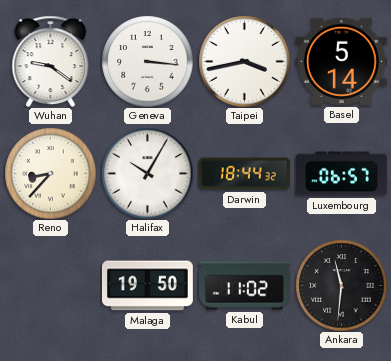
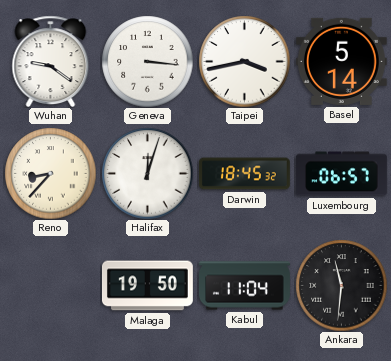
Halifax: 10:05 -> 12:03 (147, 173)
Darwin: 18:44 -> 18:45 (244, 174)
Kabul: 11:02 -> 11:04 (245, 286)
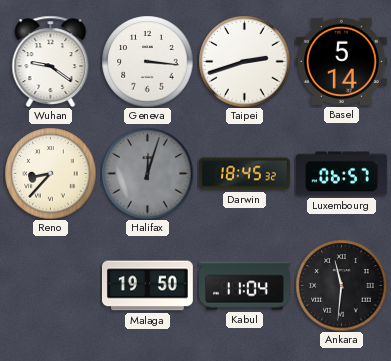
Taipei: 3:43 -> 2:42 (244, 61)
Halifax dial: white -> grey (147, 173)
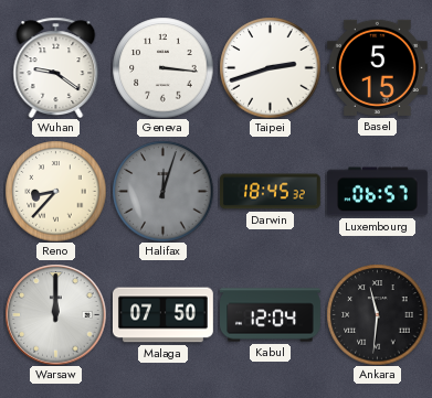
Basel: 5:14 -> 5:15 (377, 67)
Warsaw: none -> 12:00 (55, 314)
Malaga: 19:50 -> 07:50 (162, 315)
Kabul: 11:04 -> 12:04 (271, 315)
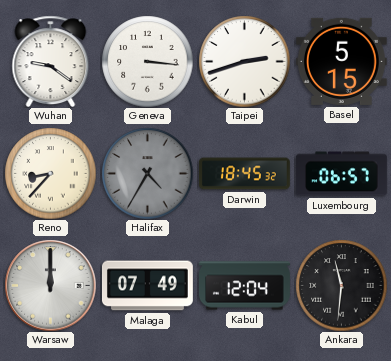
Halifax: 12:03 -> 4:35 (147, 173)
Malaga: 07:50 -> 07:49 (147, 286)
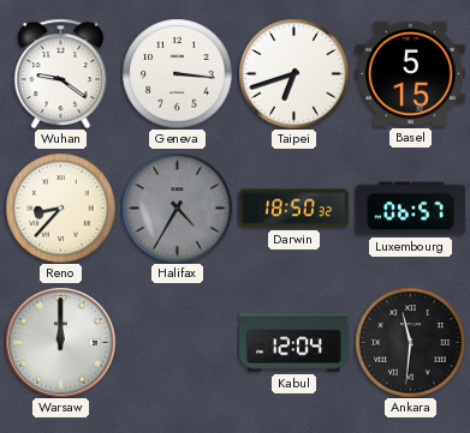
Taipei: 2:42 -> 6:42 (293, 73)
Darwin: 18:45 -> 18:50 (293, 209)
Malaga: 07:49 -> none (147, 286)
